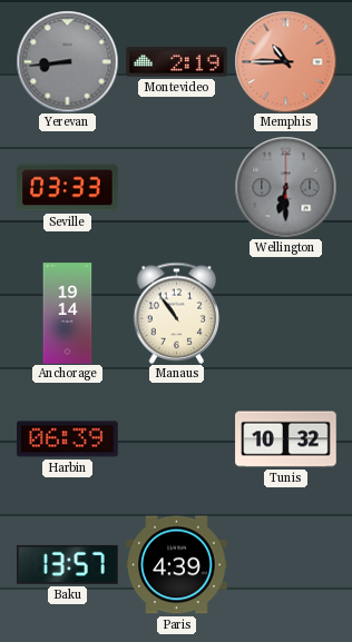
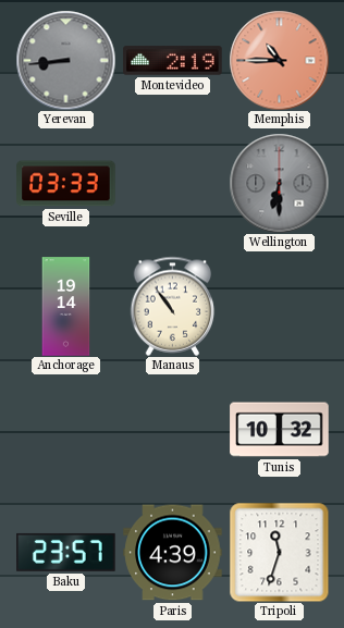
Harbin: 06:39 -> none (68, 439)
Baku: 13:57 -> 23:57 (66, 552)
Tripoli: none -> 11:33 (279, 552)
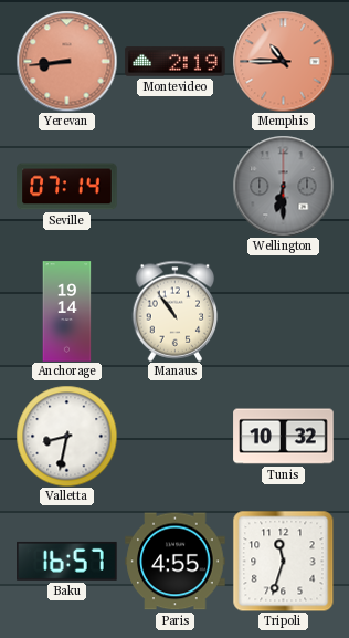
Yerevan dial: grey -> salmon (66, 61)
Seville: 03:33 -> 07:14 (67, 187)
Valletta: none -> 8:32 (66, 436)
Baku: 23:57 -> 16:57 (67, 561)
Paris: 4:39 -> 4:55 (176, 562)
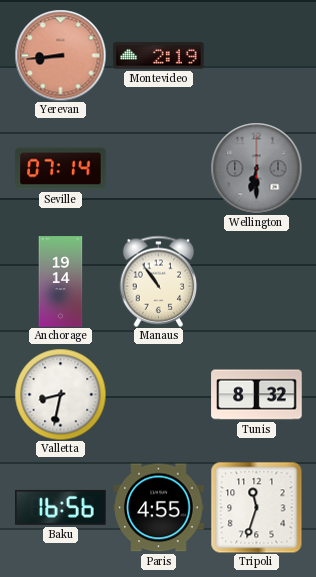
Memphis: 10:45 -> none (283, 61)
Tunis: 10:32 -> 8:32 (257, 395)
Baku: 16:57 -> 16:56 (61, 507)
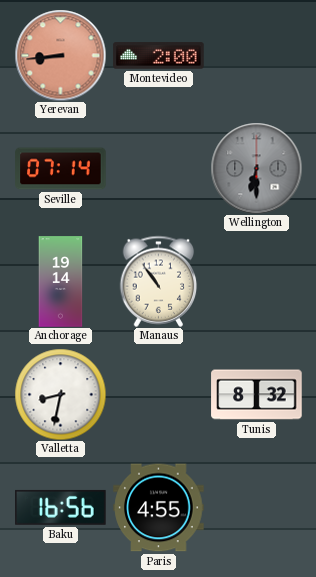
Montevideo: 2:19 -> 2:00 (159, 56)
Tripoli: 11:33 -> none (256, 507)
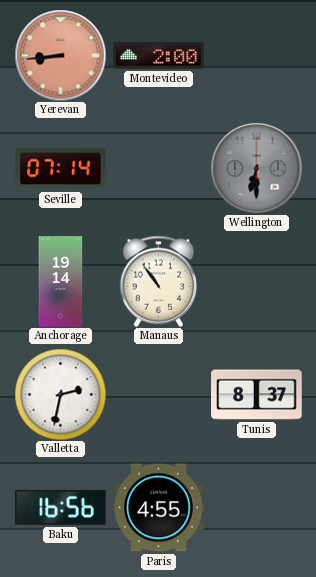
Valletta: 8:32 -> 2:32 (60, 394)
Tunis: 8:32 -> 8:37 (257, 395)
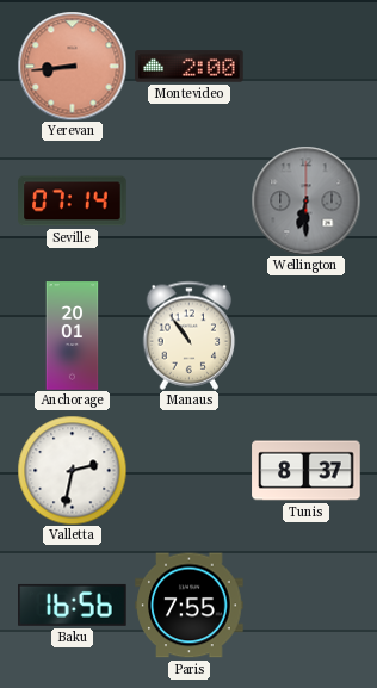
Anchorage: 19:14 -> 20:01 (73, 336)
Paris: 4:55 -> 7:55 (190, 606)
